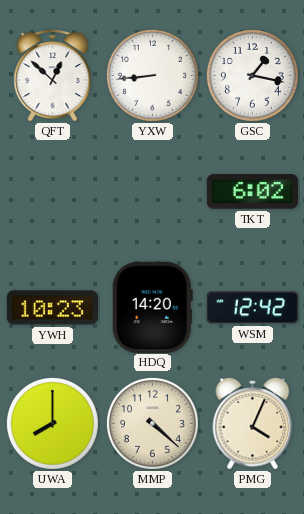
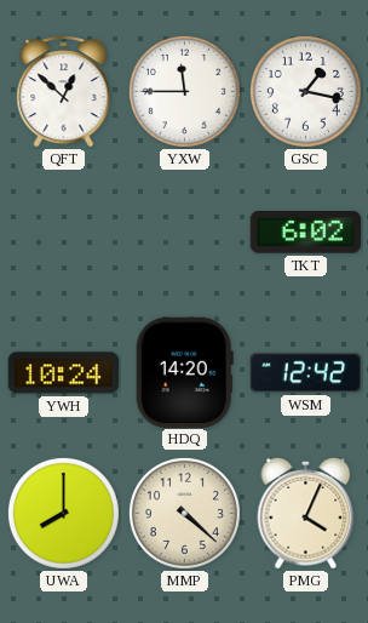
YXW: 8:44 -> 11:45 (184, 91)
YWH: 10:23 -> 10:24 (63, 373)
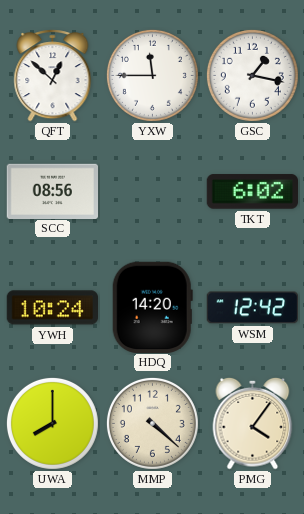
SCC: none -> 08:56 (53, 191)
PMG: 4:04 -> 4:06 (253, 423)
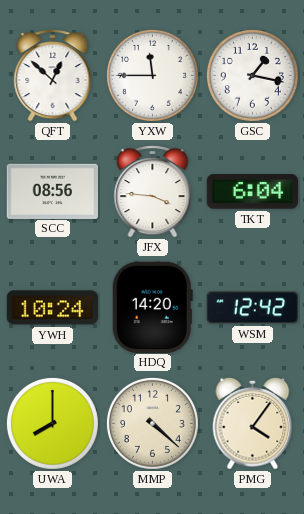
JFX: none -> 3:46 (153, 192)
TKT: 6:02 -> 6:04 (253, 192)
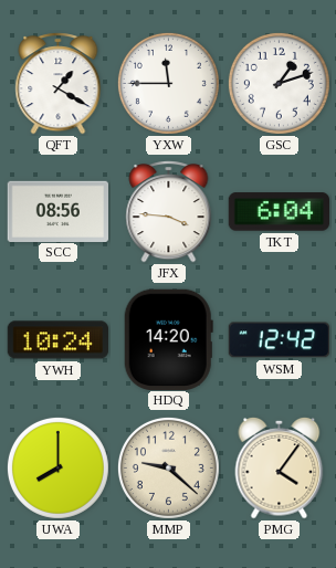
QFT: 12:52 -> 1:20 (59, 84)
GSC: 1:17 -> 1:12 (279, 83)
MMP: 4:22 -> 9:22 (168, 467)
